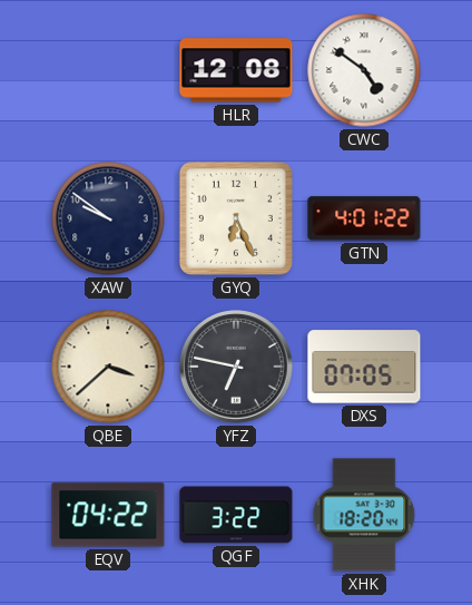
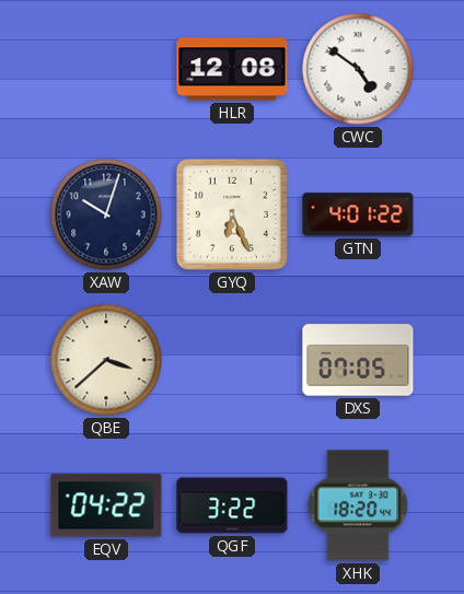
XAW: 9:51 -> 10:03 (106, 214)
YFZ: 6:47 -> none (236, 367)
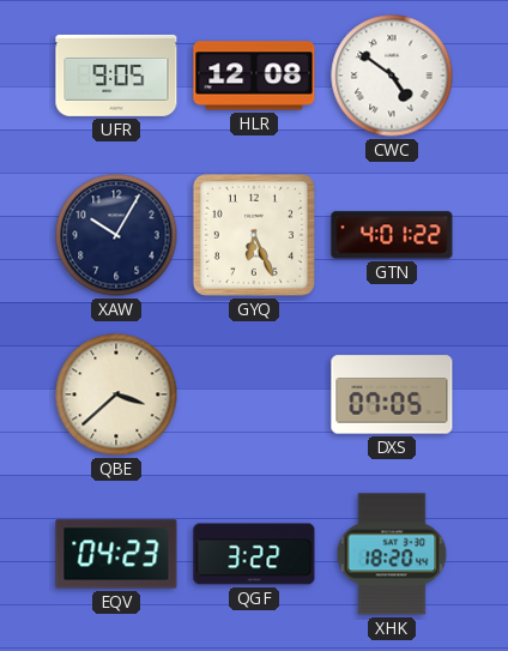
UFR: none -> 9:05 (116, 76)
XAW: 10:03 -> 10:05 (116, 235)
EQV: 04:22 -> 04:23 (116, 554)
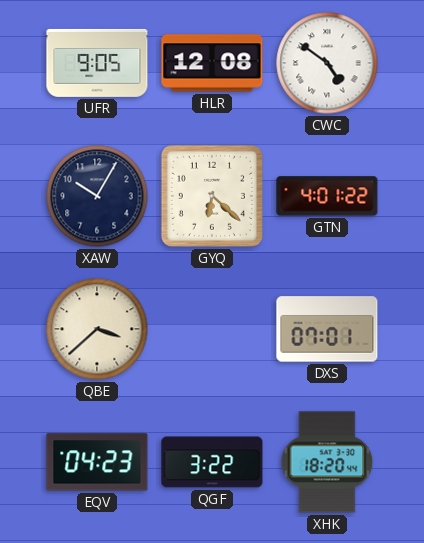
GYQ: 6:26 -> 6:22 (212, 196)
DXS: 07:05 -> 07:01 (327, 329)
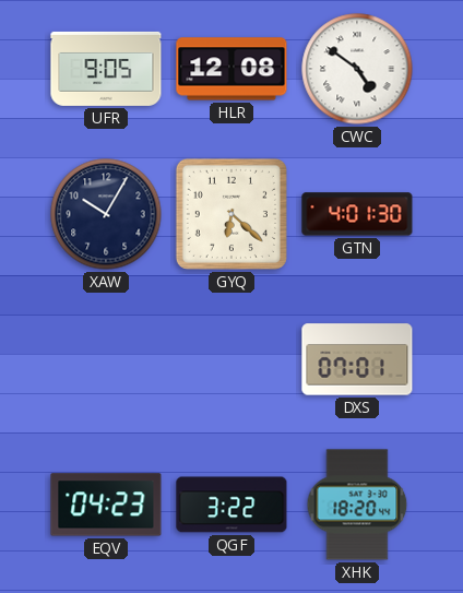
GTN: 4:01:22 -> 4:01:30 (357, 214)
QBE: 3:38 -> none (97, 329)
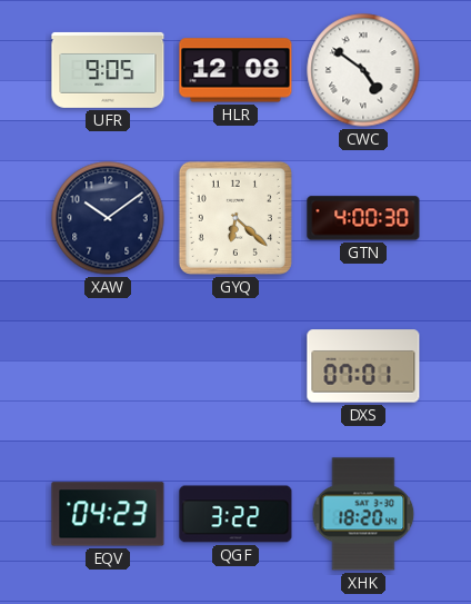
XAW: 10:05 -> 10:09 (108, 218)
GTN: 4:01 -> 4:00 (363, 218)
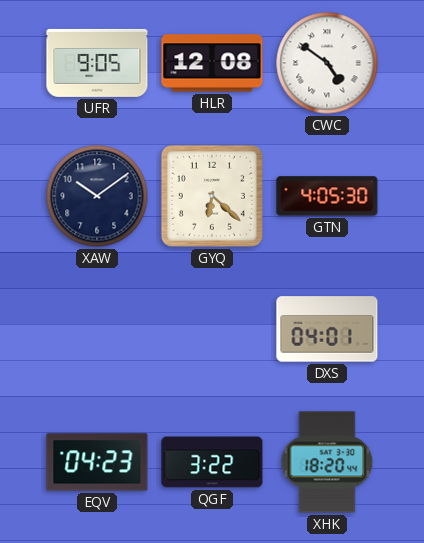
GTN: 4:00 -> 4:05 (327, 196)
DXS: 07:01 -> 04:01 (327, 329)
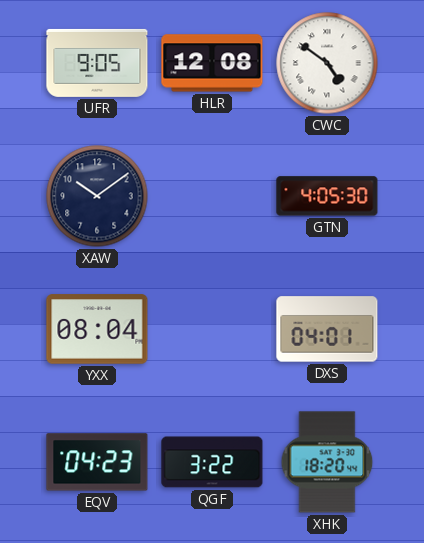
GYQ: 6:22 -> none (212, 196)
YXX: none -> 08:04 (97, 329)
